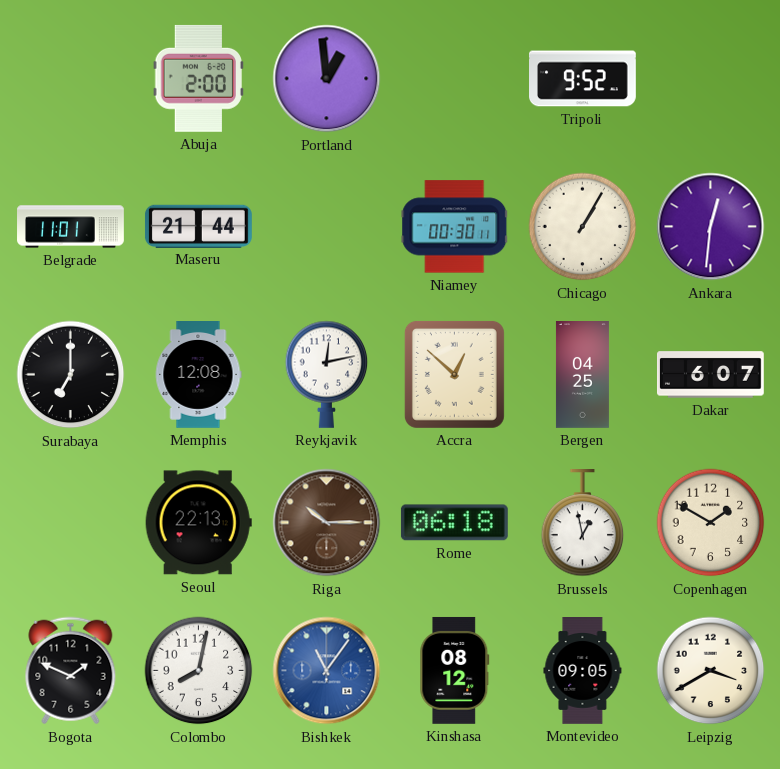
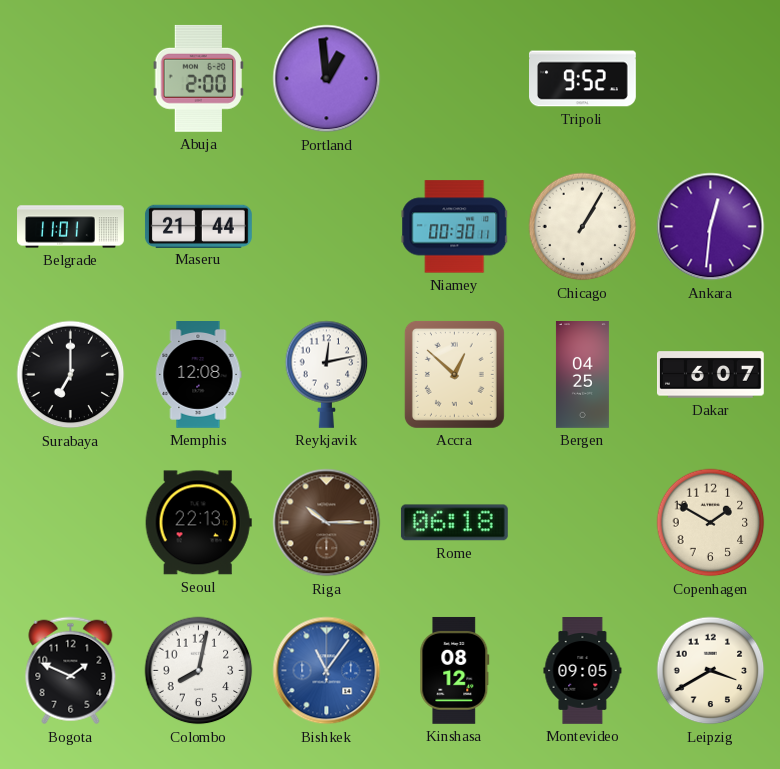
Brussels: 12:58 -> none (583, 523)
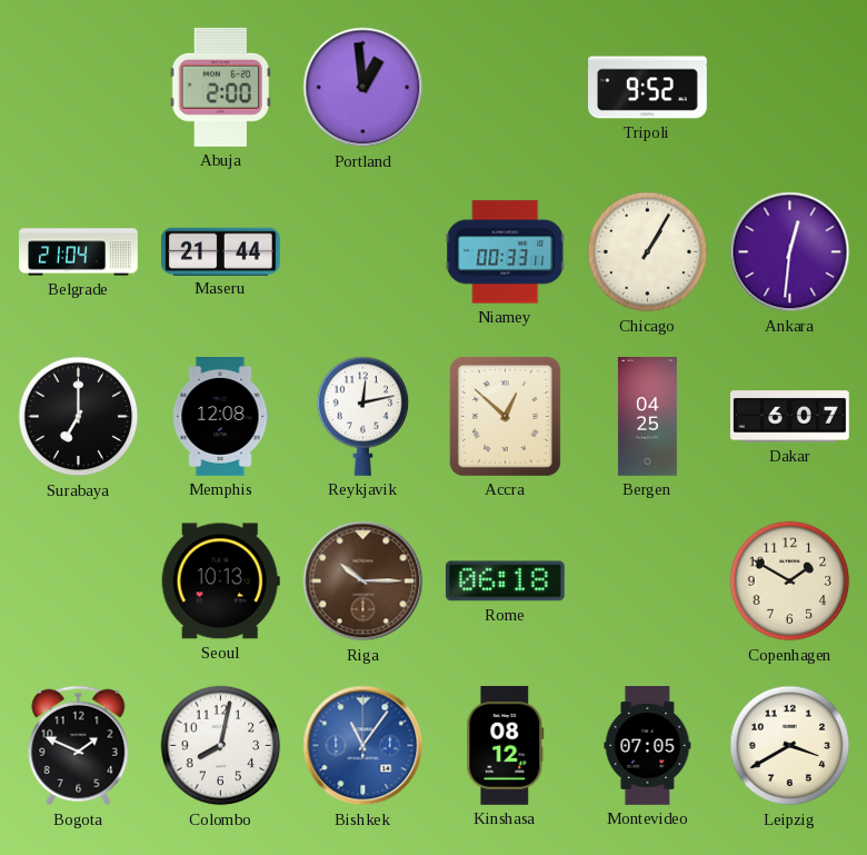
Belgrade: 11:01 -> 21:04 (79, 252)
Niamey: 00:30 -> 00:33 (506, 252)
Seoul: 22:13 -> 10:13 (220, 581)
Montevideo: 09:05 -> 07:05 (648, 746)
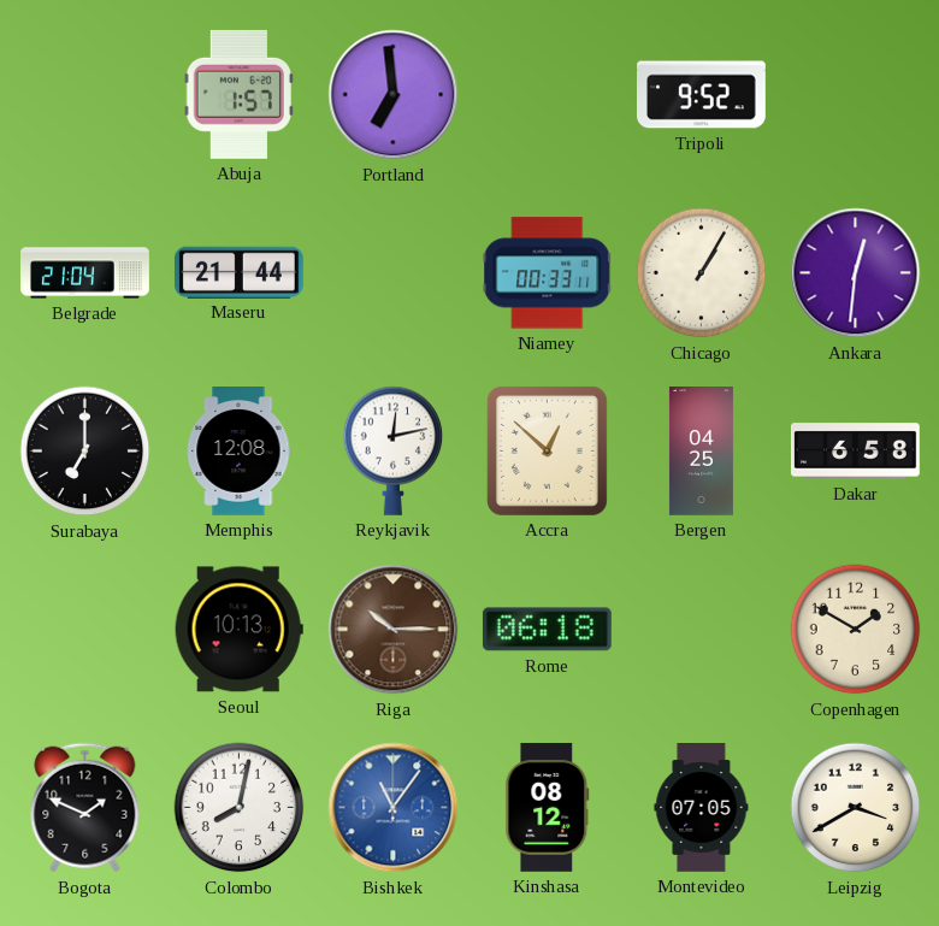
Abuja: 2:00 -> 1:57 (238, 94)
Portland: 12:59 -> 6:59 (394, 95)
Dakar: 6:07 -> 6:58 (856, 452)
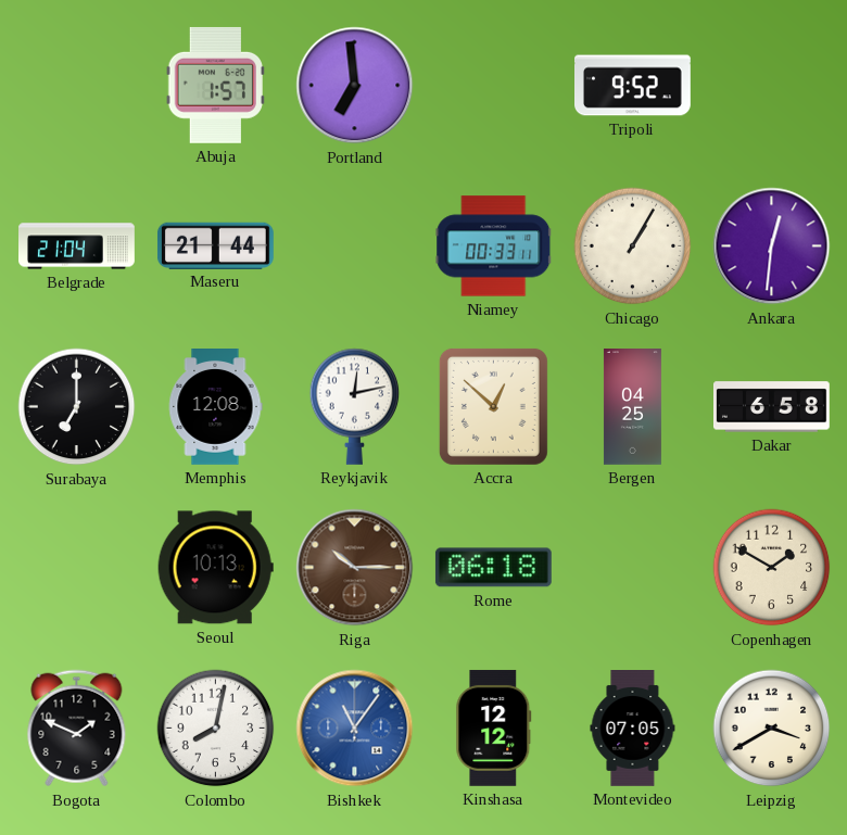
Kinshasa: 08:12 -> 12:12 (494, 728)
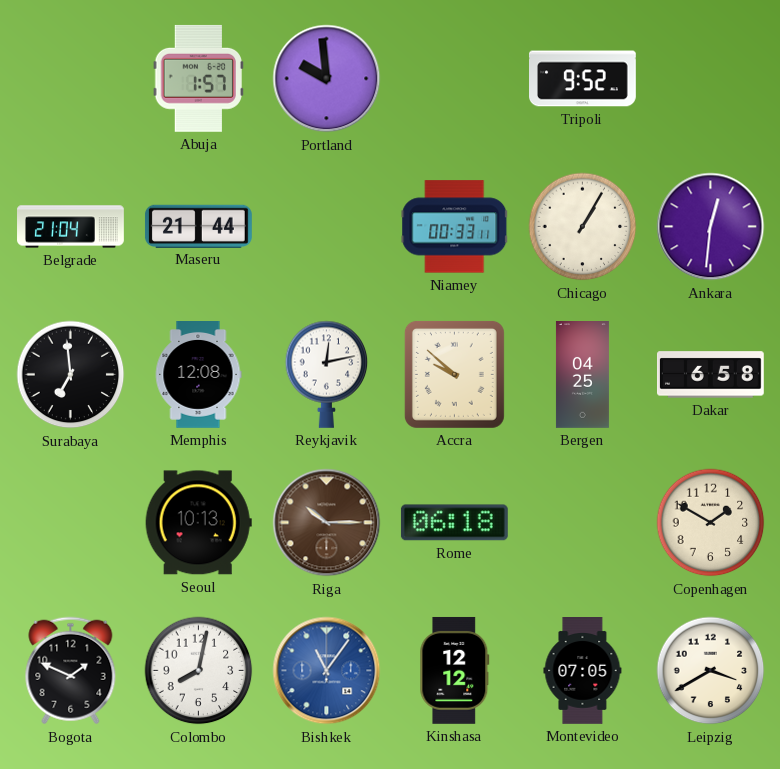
Portland: 6:59 -> 9:59 (327, 79)
Surabaya: 7:00 -> 6:59 (71, 375)
Accra: 12:52 -> 9:52 (454, 374)
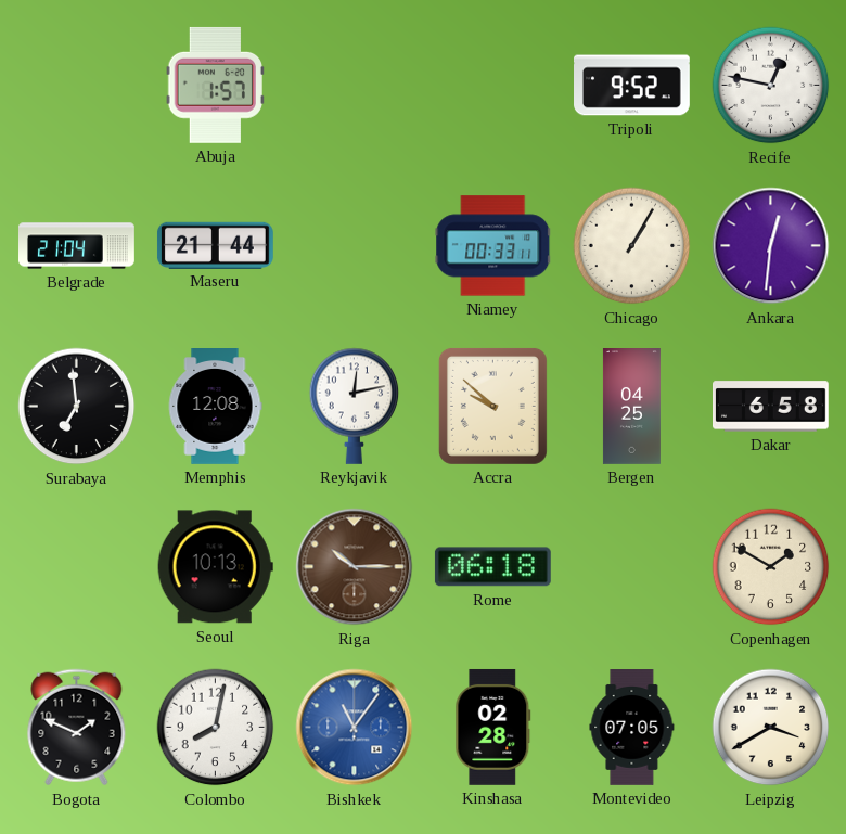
Portland: 9:59 -> none (327, 79)
Recife: none -> 12:47 (771, 86)
Kinshasa: 12:12 -> 02:28 (493, 727)
